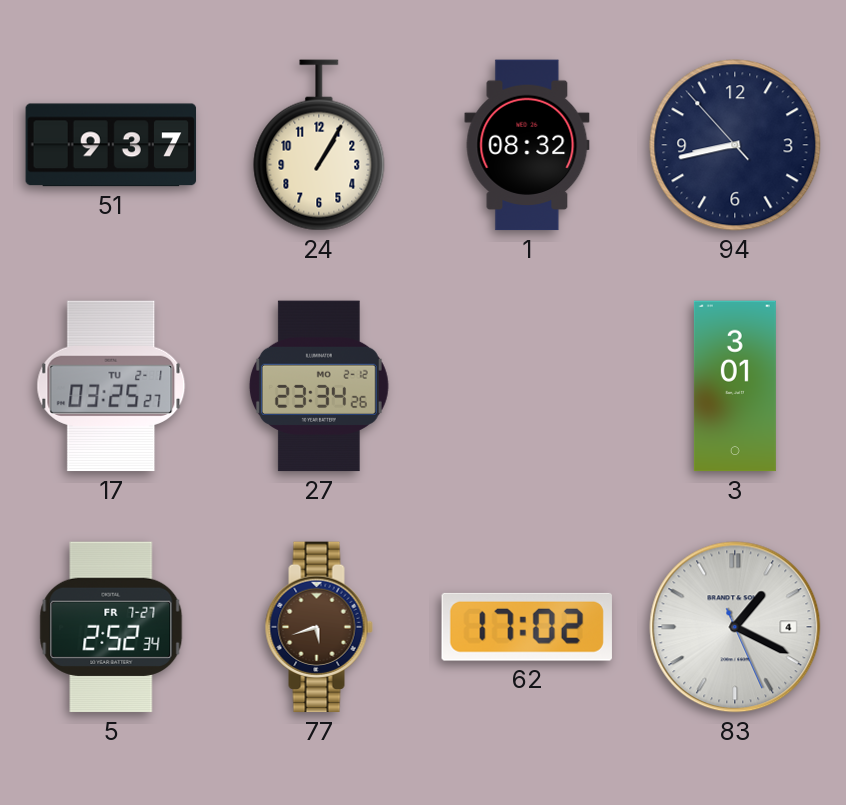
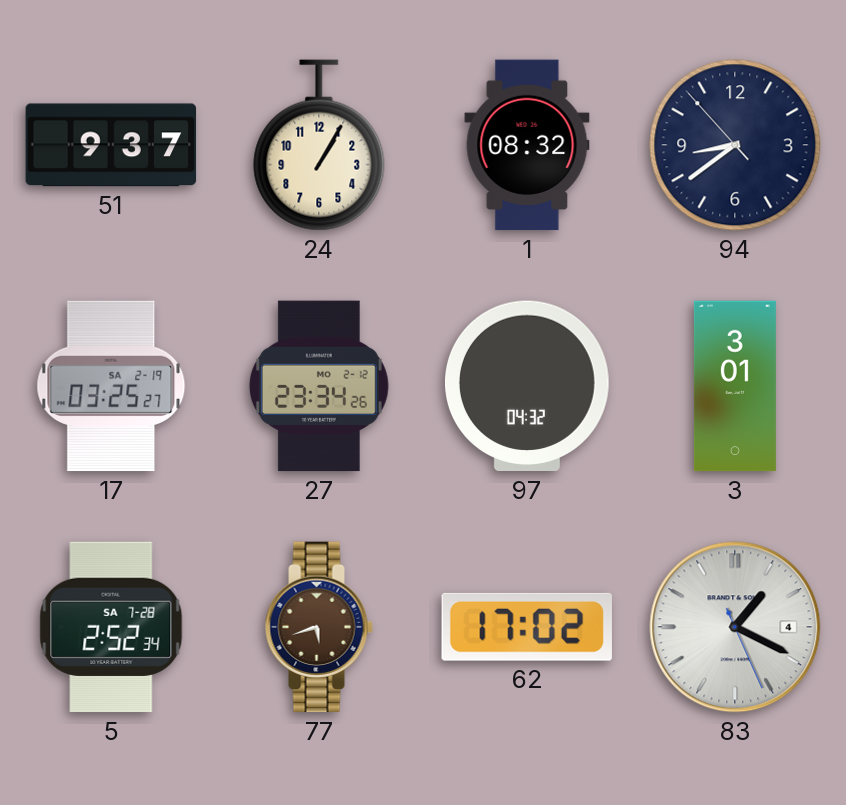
94: 8:42 -> 8:38 (735, 145)
17 date: TU 2-1 -> SA 2-19 (111, 386)
97: none -> 04:32 (527, 386)
5 date: FR 7-27 -> SA 7-28 (111, 627)
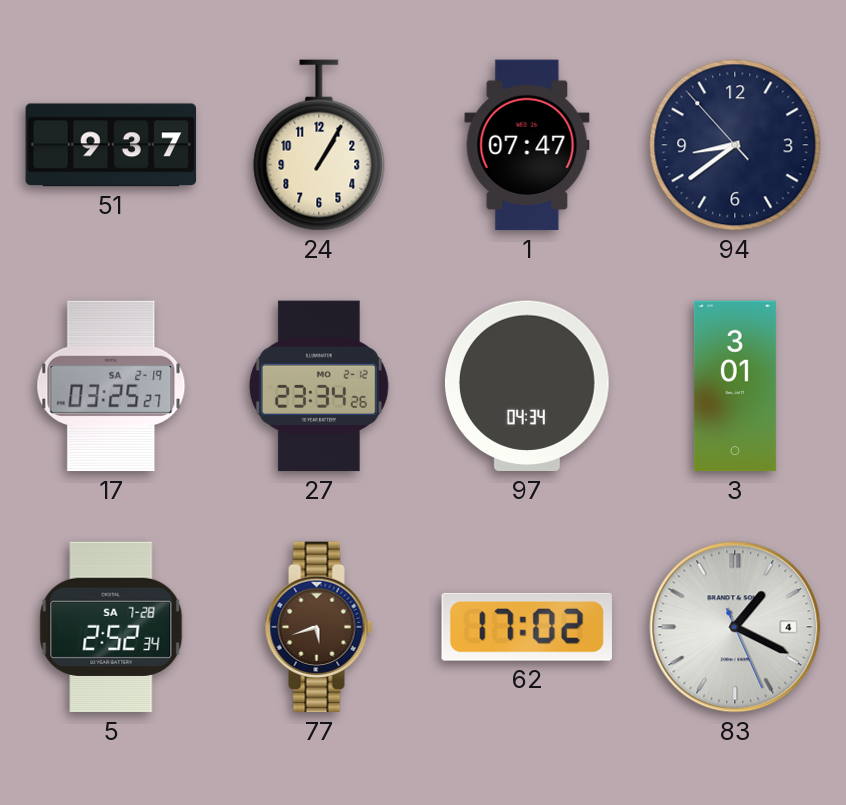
1: 08:32 -> 07:47 (527, 145)
97: 04:32 -> 04:34 (527, 386)
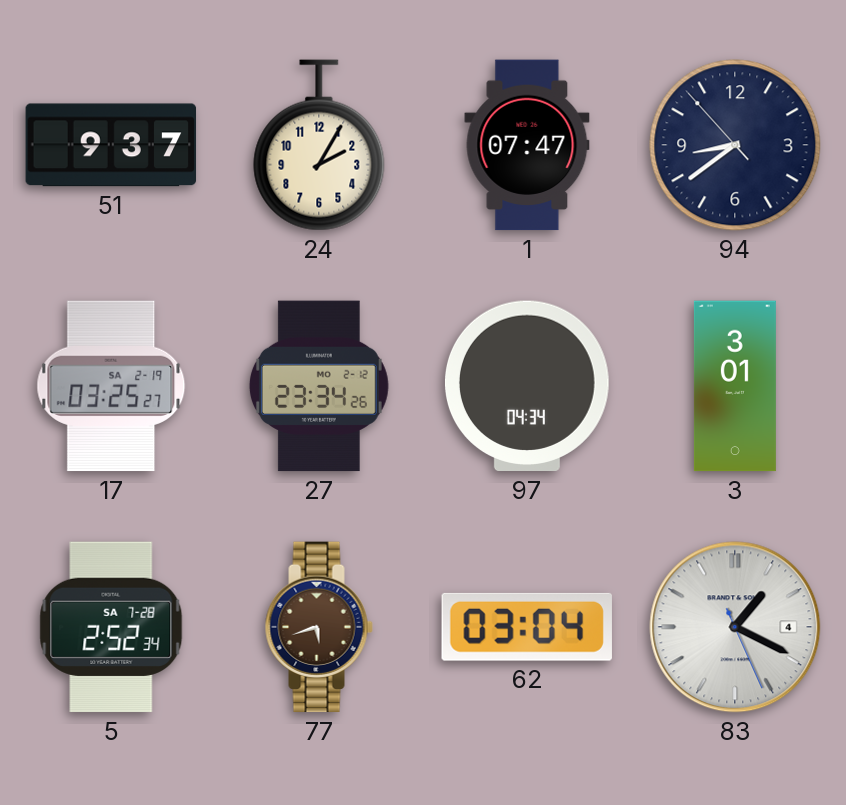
24: 1:05 -> 2:05 (319, 145)
62: 17:02 -> 03:04 (527, 627)
